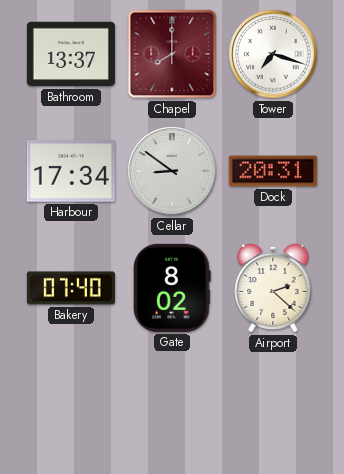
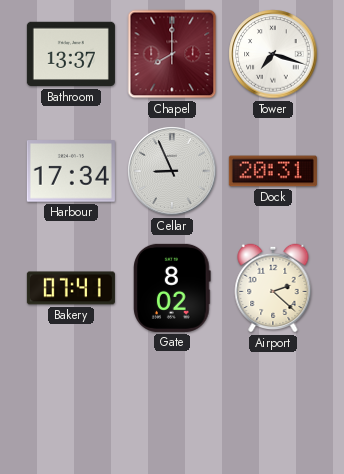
Cellar: 8:51 -> 8:56 (172, 171)
Bakery: 07:40 -> 07:41 (71, 288)
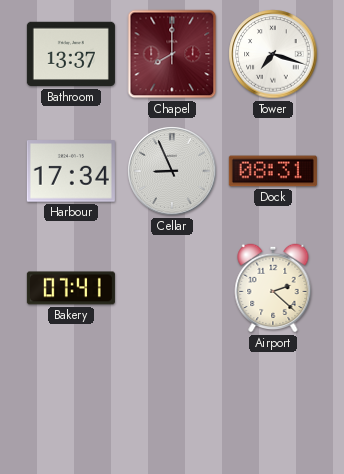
Dock: 20:31 -> 08:31 (273, 171)
Gate: 8:02 -> none (172, 288)
